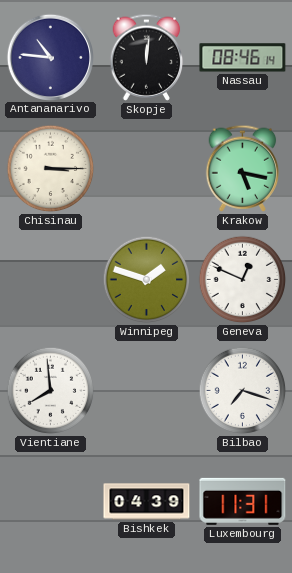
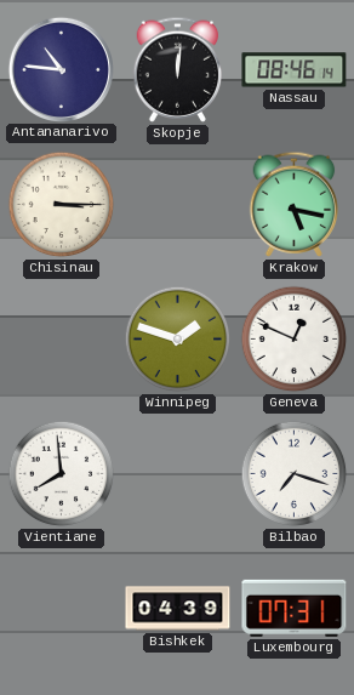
Luxembourg: 11:31 -> 07:31 (295, 608)
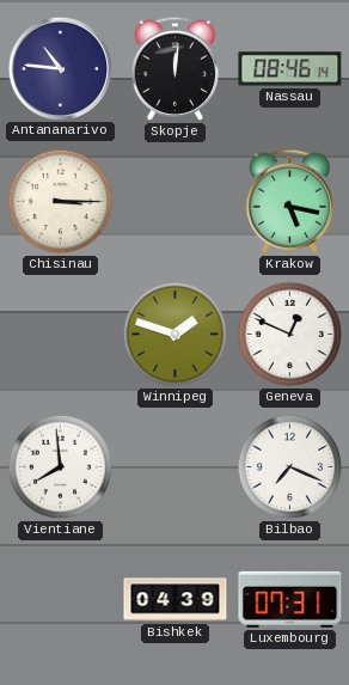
Bilbao: 7:18 -> 7:19 (290, 467)
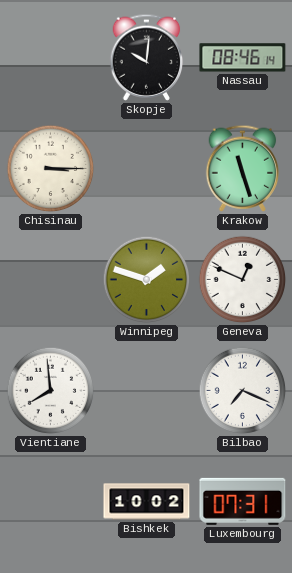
Antananarivo: 10:46 -> none (60, 68)
Skopje: 12:01 -> 10:01 (147, 57)
Krakow: 5:17 -> 11:27 (243, 168)
Bishkek: 04:39 -> 10:02 (147, 502)
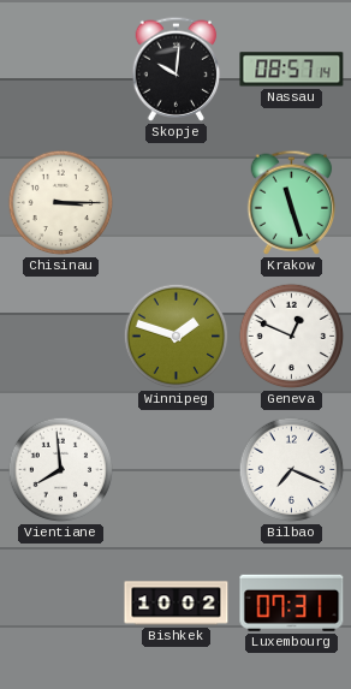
Nassau: 08:46 -> 08:57 (292, 70)
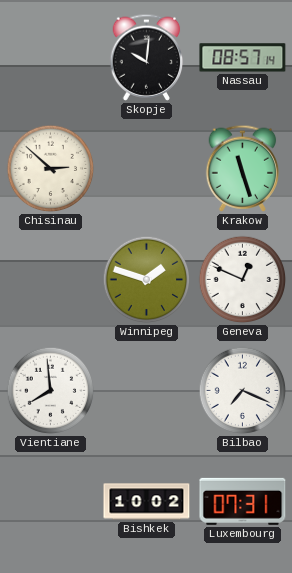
Chisinau: 3:15 -> 2:52 (51, 169)
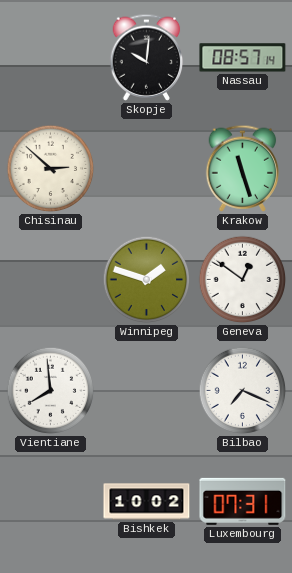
Geneva: 12:49 -> 12:51 (243, 280)
